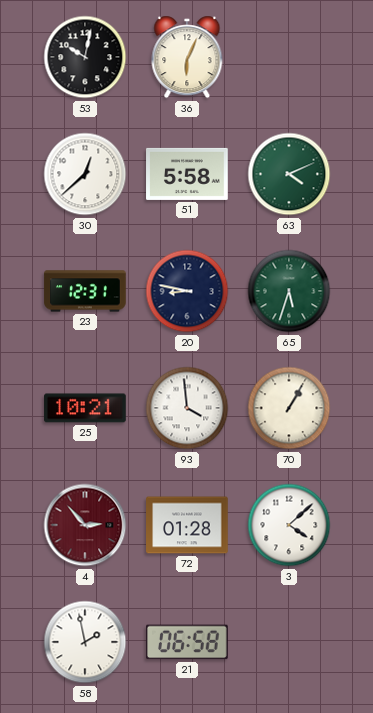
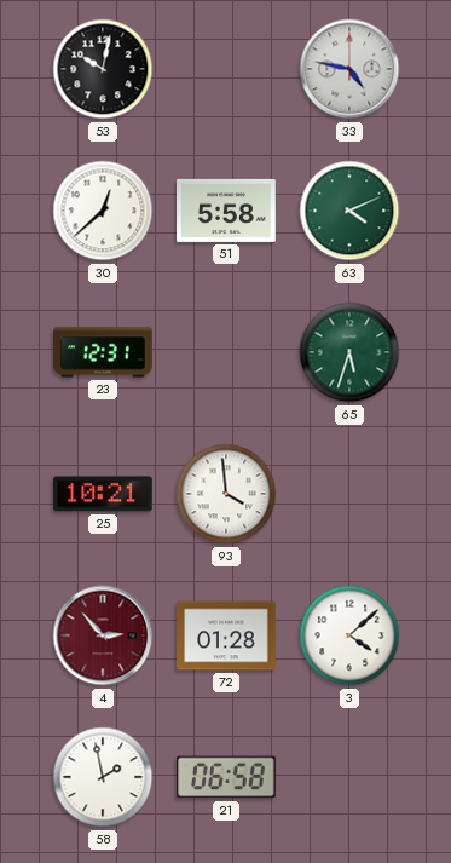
36: 6:04 -> none (187, 57)
33: none -> 4:47 (349, 69)
20: 8:47 -> none (187, 291)
70: 1:05 -> none (289, 408)
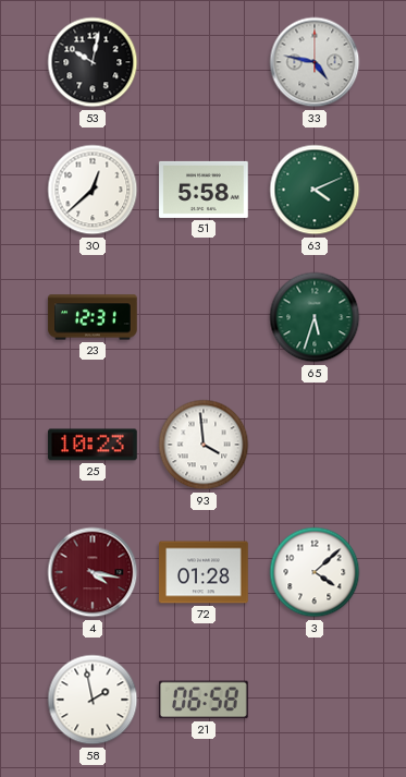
25: 10:21 -> 10:23 (93, 445)
4: 2:53 -> 4:17 (93, 572)
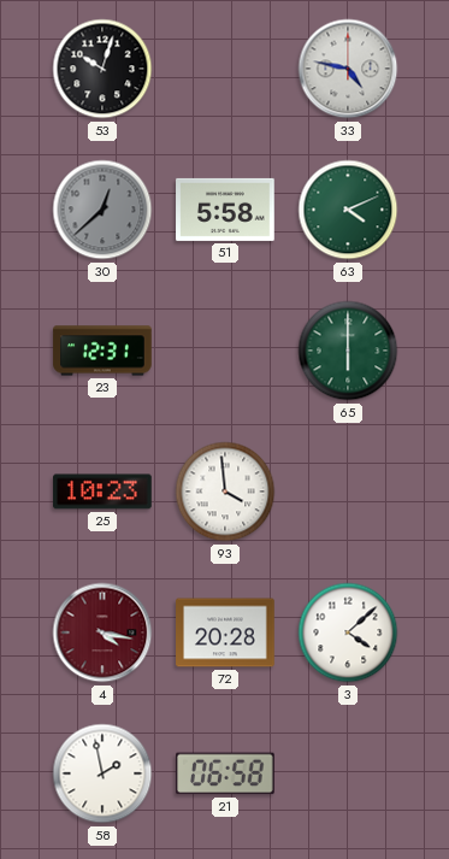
53: 10:02 -> 10:03 (102, 69)
30 dial: white -> grey (102, 210)
65: 5:33 -> 6:00 (348, 351)
72: 01:28 -> 20:28 (225, 633)
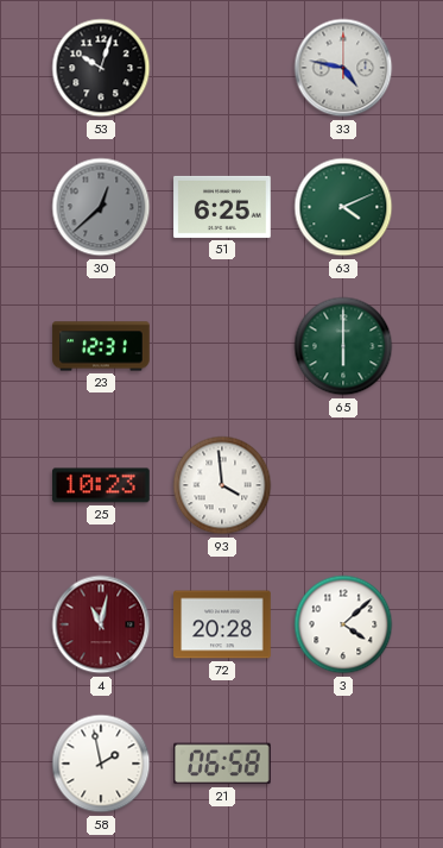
51: 5:58 -> 6:25 (222, 207)
4: 4:17 -> 11:02 (101, 624)
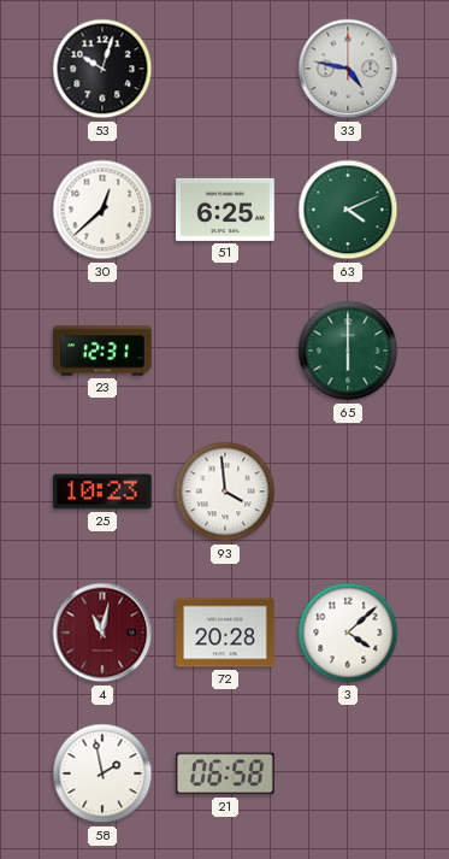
30 dial: grey -> white (102, 210)
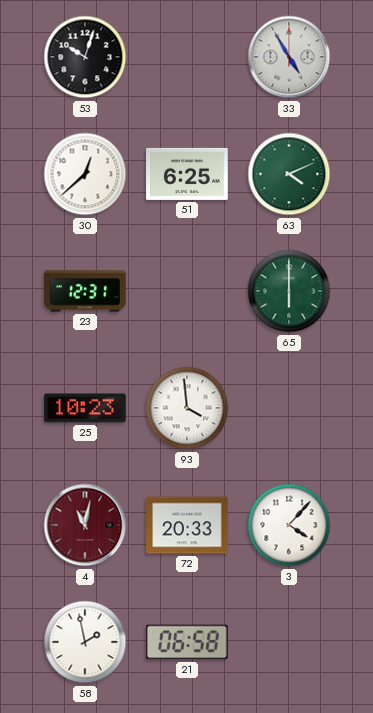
33: 4:47 -> 4:55 (289, 57)
72: 20:28 -> 20:33 (187, 525)
3: 4:08 -> 4:07 (289, 525)
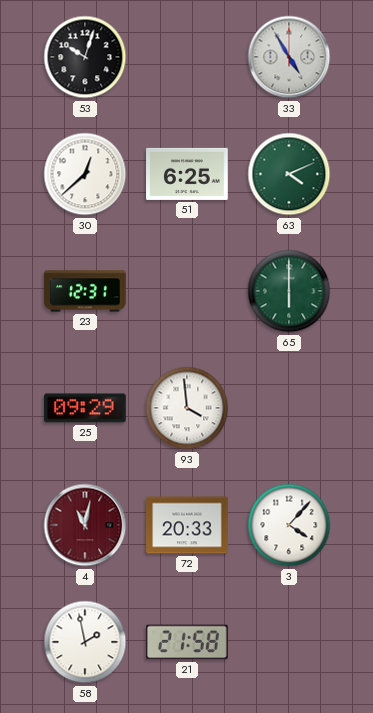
25: 10:23 -> 09:29 (85, 408)
21: 06:58 -> 21:58 (188, 642)
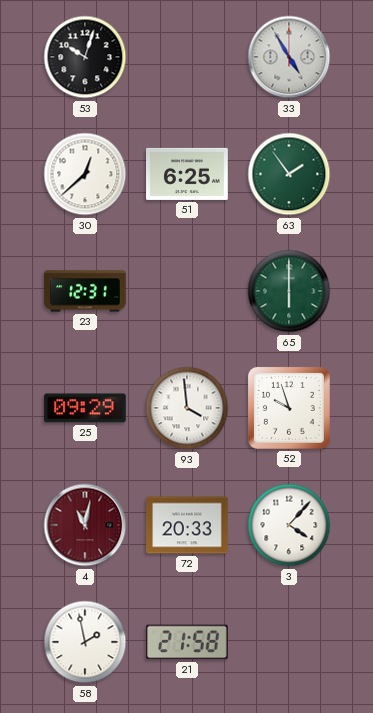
63: 4:11 -> 1:54 (289, 174)
52: none -> 9:57 (289, 408)
